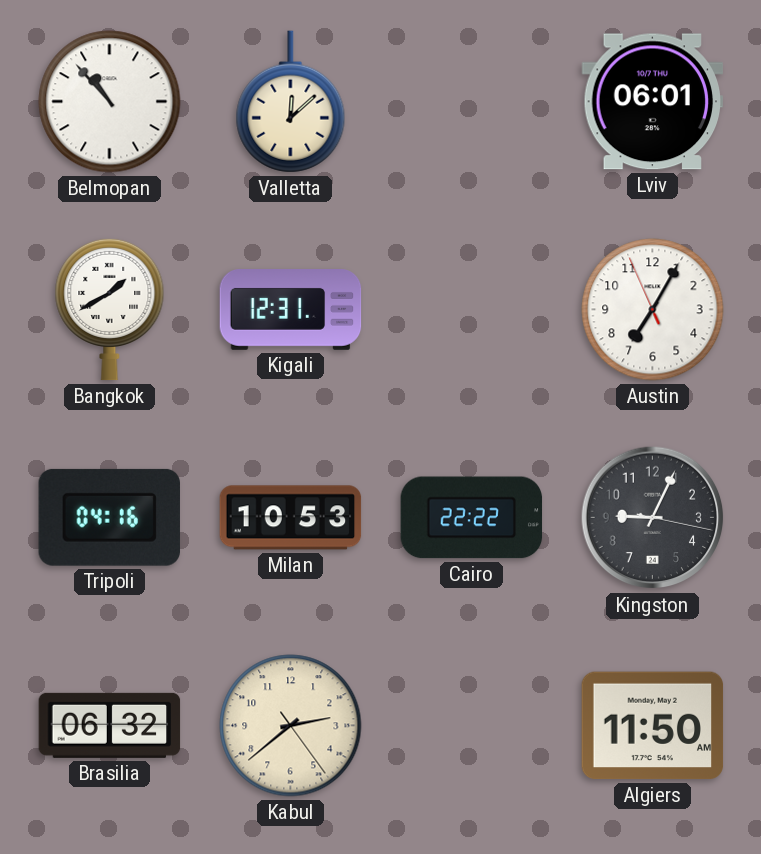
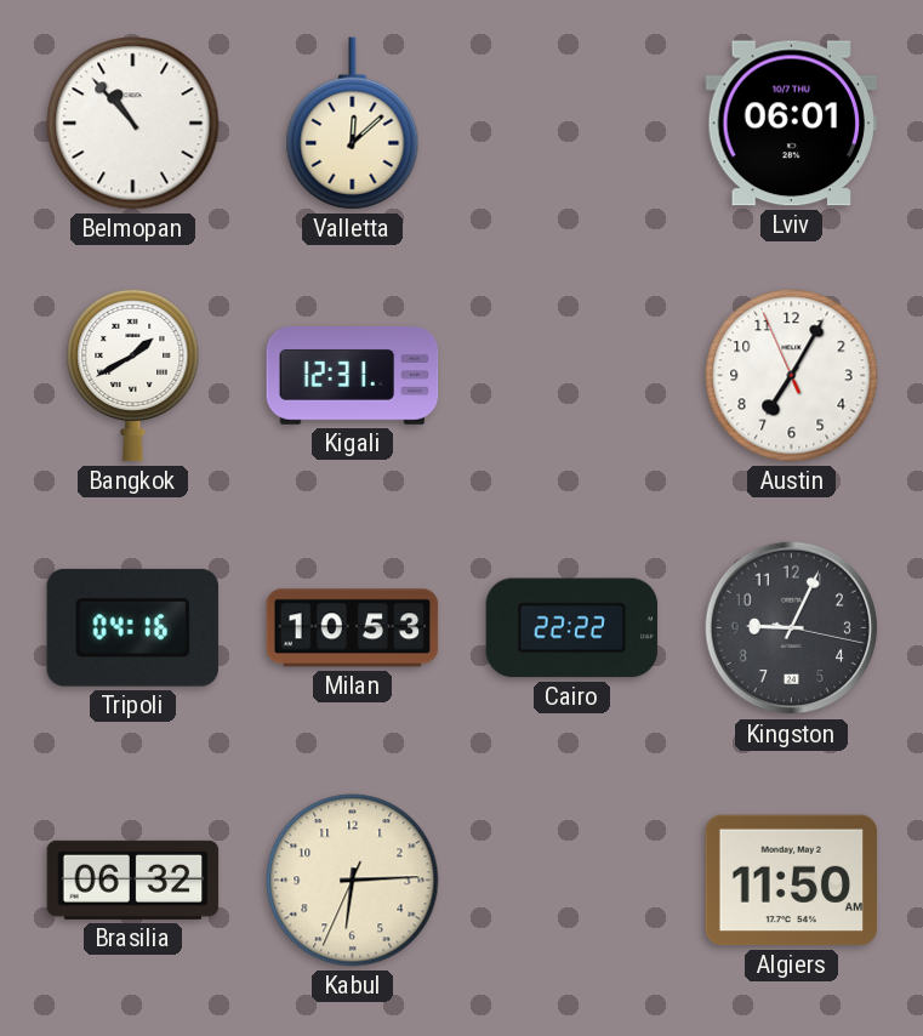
Kabul: 2:38 -> 6:14 (353, 881)
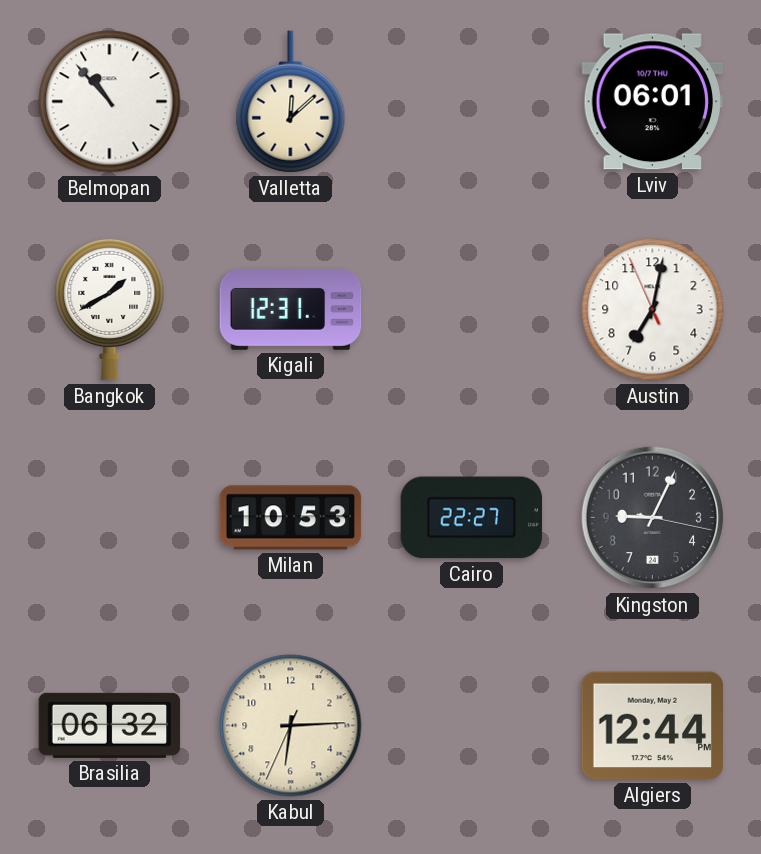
Austin: 7:04 -> 7:01 (653, 310)
Tripoli: 04:16 -> none (132, 627)
Cairo: 22:22 -> 22:27 (472, 518)
Algiers: 11:50 -> 12:44 (653, 726)
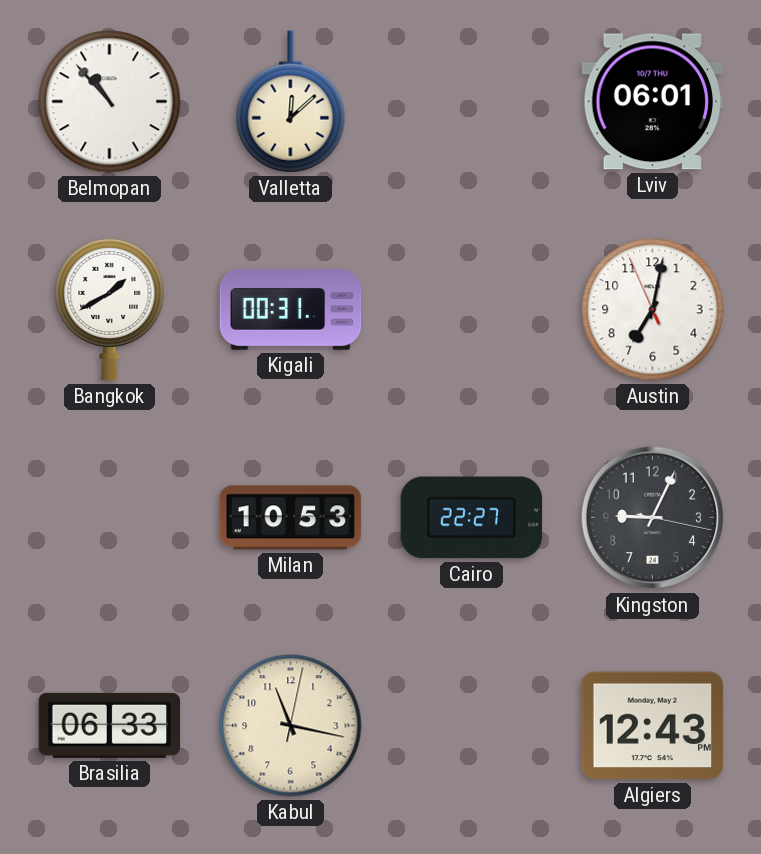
Kigali: 12:31 -> 00:31 (291, 310)
Brasilia: 06:32 -> 06:33 (110, 725)
Kabul: 6:14 -> 11:17 (291, 726)
Algiers: 12:44 -> 12:43 (653, 726)
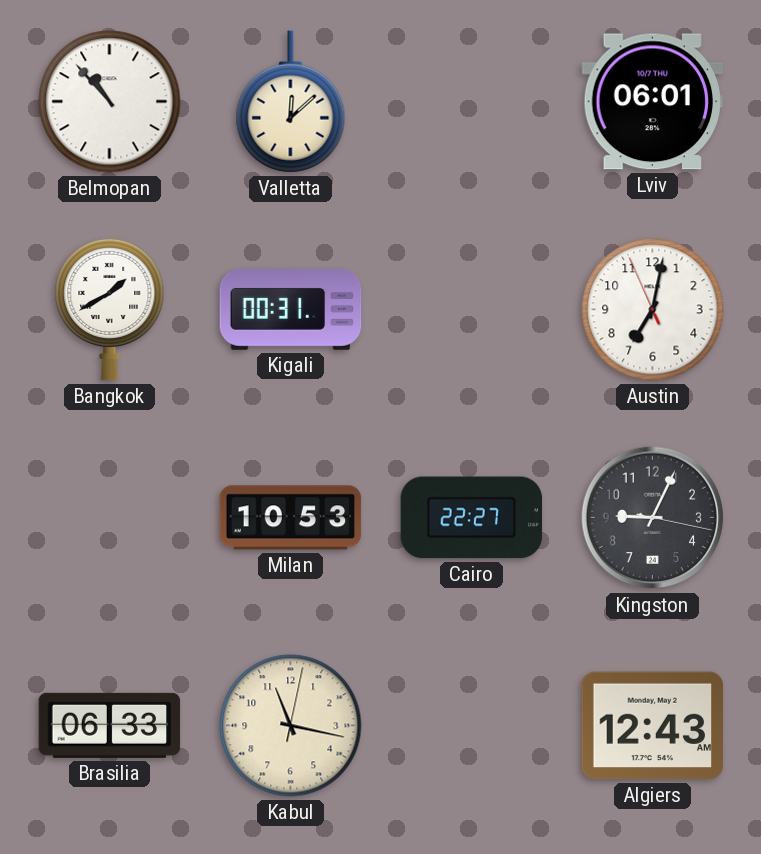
Algiers: 12:43 PM -> 12:43 AM (653, 726)
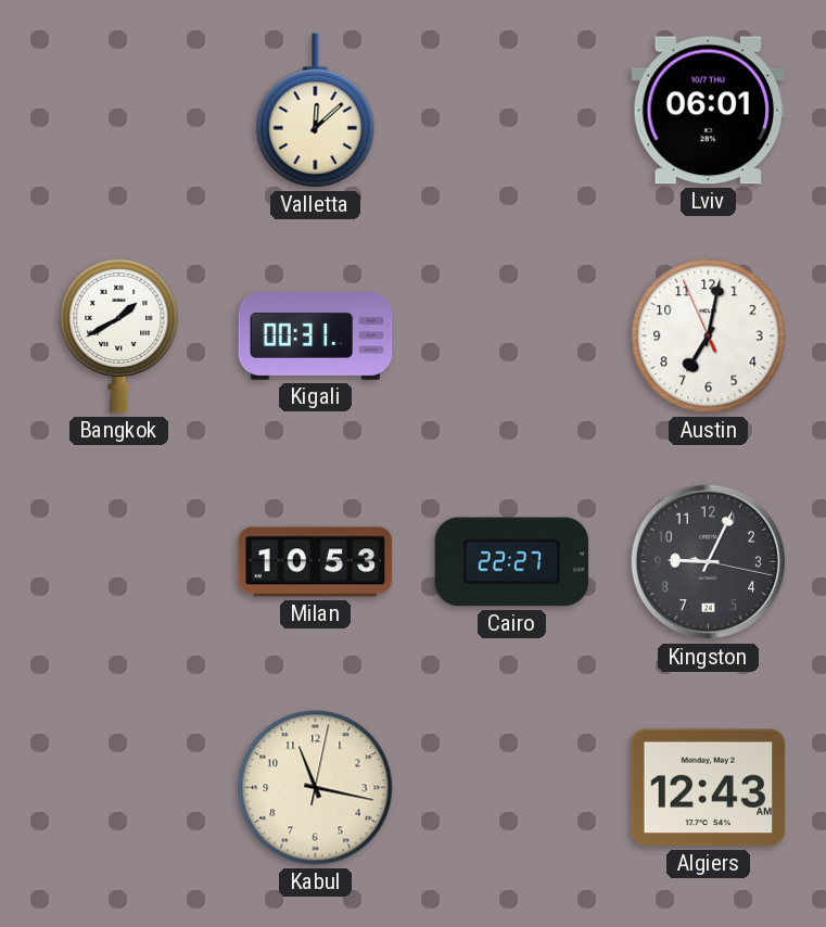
Belmopan: 10:53 -> none (110, 102)
Brasilia: 06:33 -> none (110, 725)
